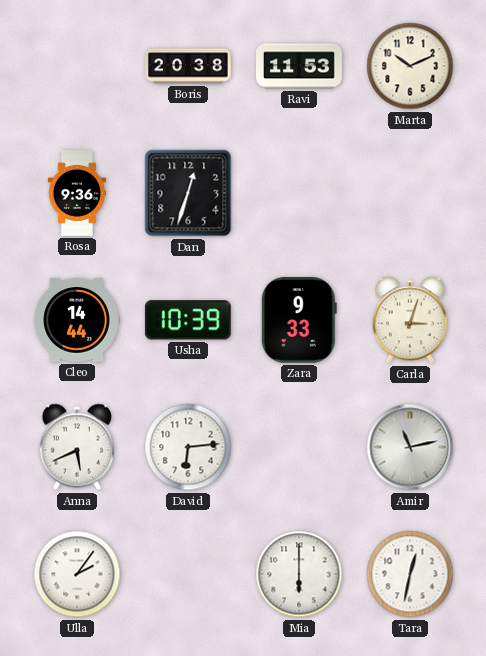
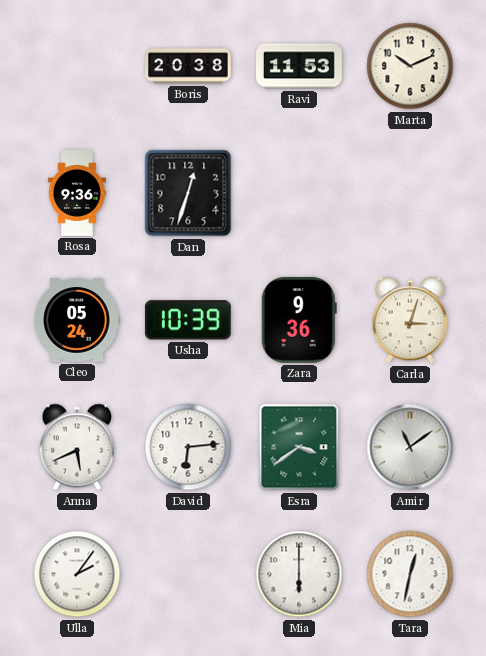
Cleo: 14:44 -> 05:24 (77, 320)
Zara: 9:33 -> 9:36 (299, 320)
Esra: none -> 3:39 (299, 447)
Amir: 11:13 -> 11:09 (410, 447)
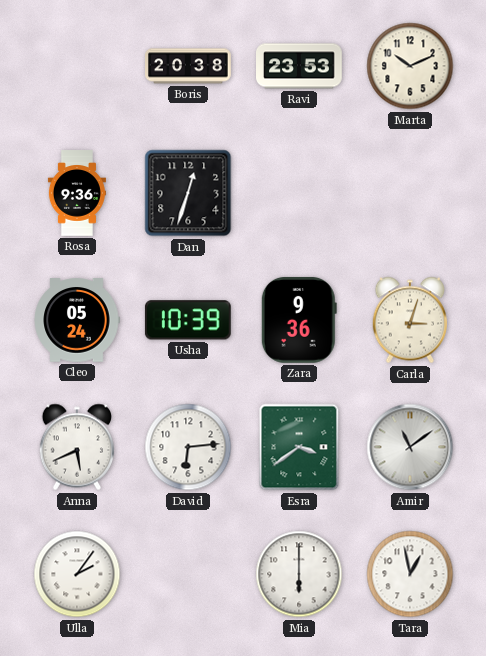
Ravi: 11:53 -> 23:53 (300, 66)
Tara: 12:32 -> 12:58 (410, 574)
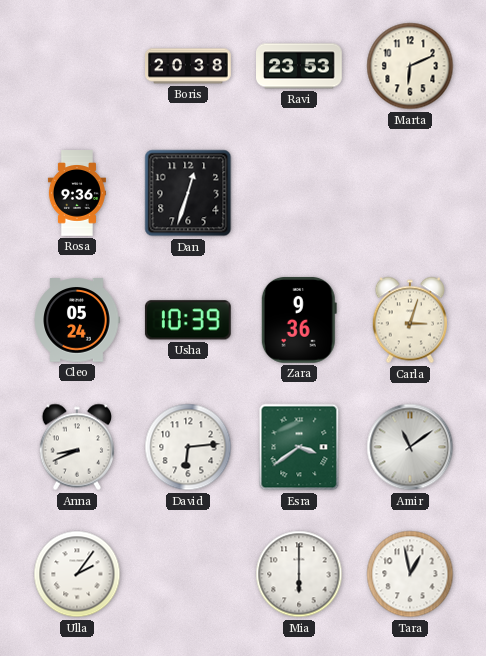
Marta: 10:11 -> 6:11 (410, 66)
Anna: 5:41 -> 8:41 (76, 447)
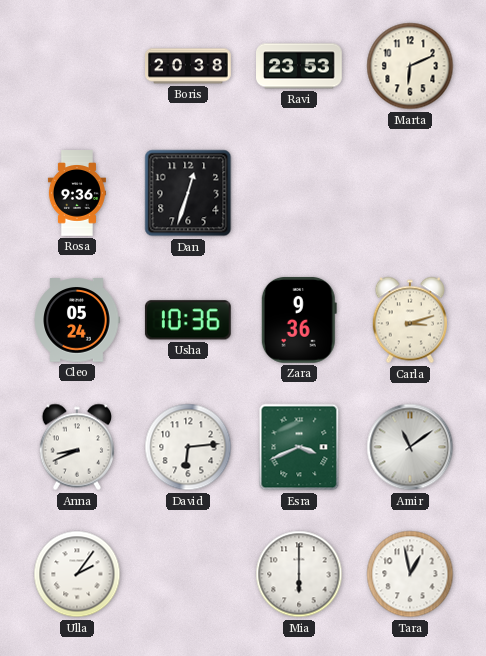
Usha: 10:39 -> 10:36 (188, 320)
Carla: 3:03 -> 3:12 (409, 320)
Esra: 3:39 -> 3:41 (299, 447)
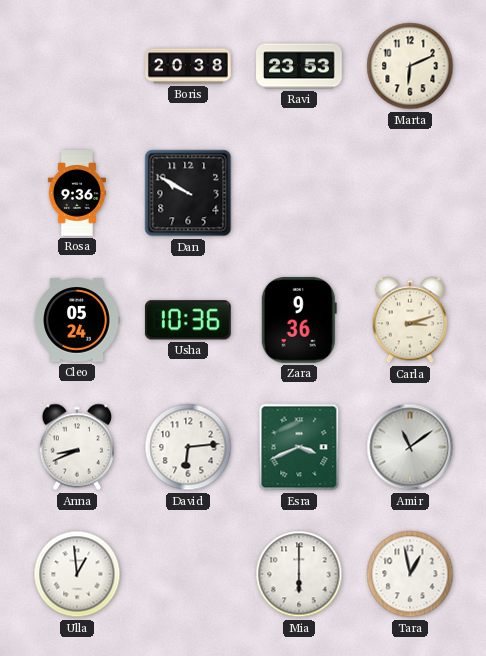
Dan: 12:33 -> 9:50 (188, 193)
Ulla: 2:06 -> 12:59 (77, 574)
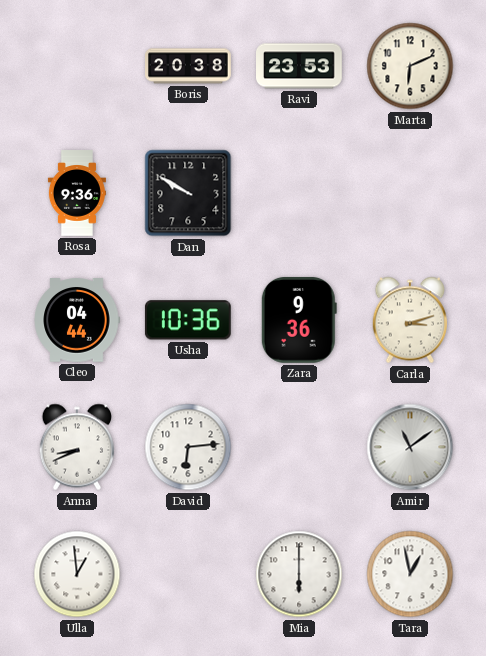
Cleo: 05:24 -> 04:44 (77, 320)
Esra: 3:41 -> none (299, 447)
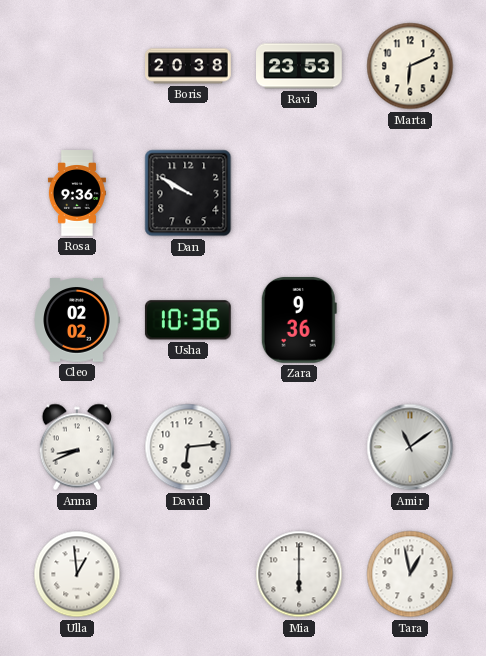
Cleo: 04:44 -> 02:02 (77, 320)
Carla: 3:12 -> none (409, 320)
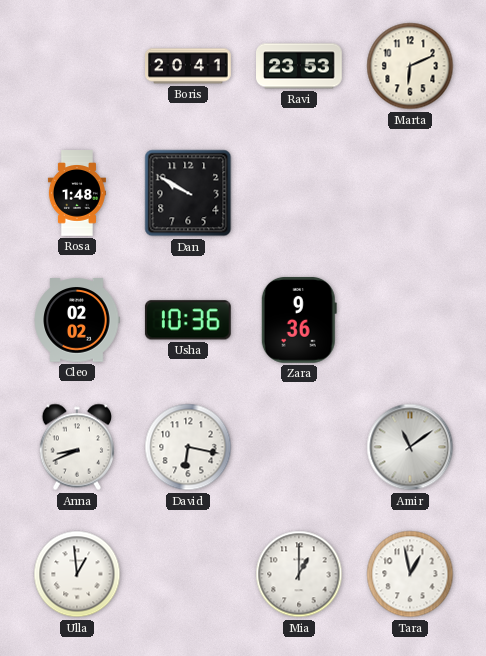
Boris: 20:38 -> 20:41 (189, 66)
Rosa: 9:36 -> 1:48 (77, 193)
David: 6:14 -> 6:17 (188, 447)
Mia: 6:00 -> 1:00 (299, 574)
